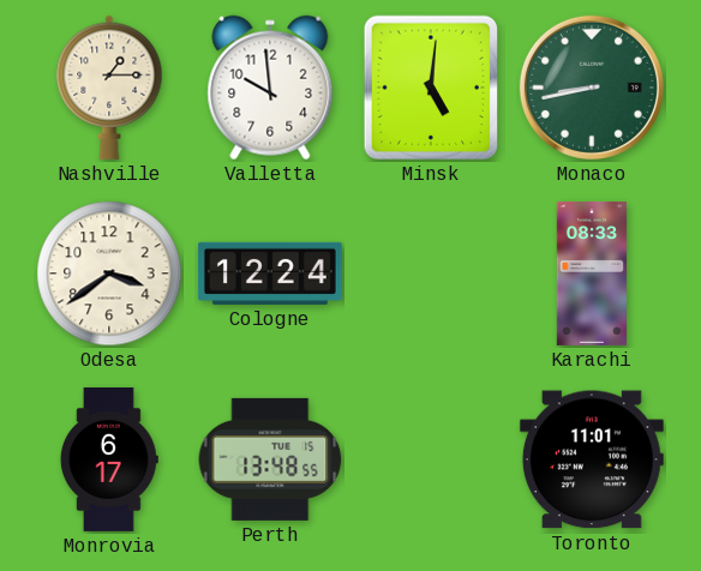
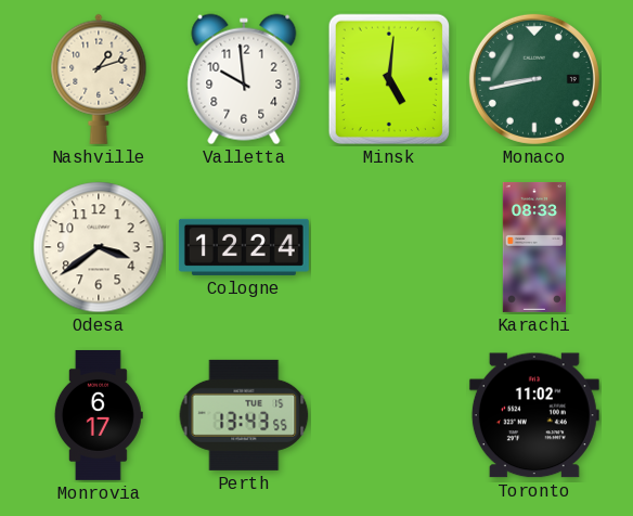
Nashville: 1:15 -> 1:12 (99, 79)
Perth: 13:48 -> 13:43 (244, 415)
Toronto: 11:01 -> 11:02 (534, 415)
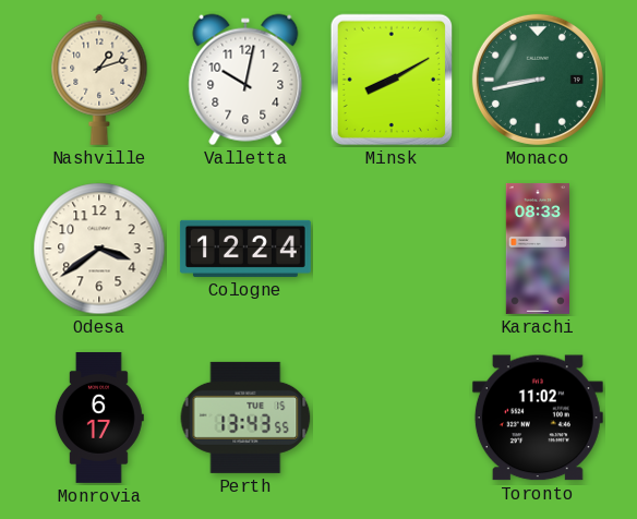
Valletta: 9:59 -> 10:02 (245, 80)
Minsk: 5:01 -> 8:10 (392, 80)
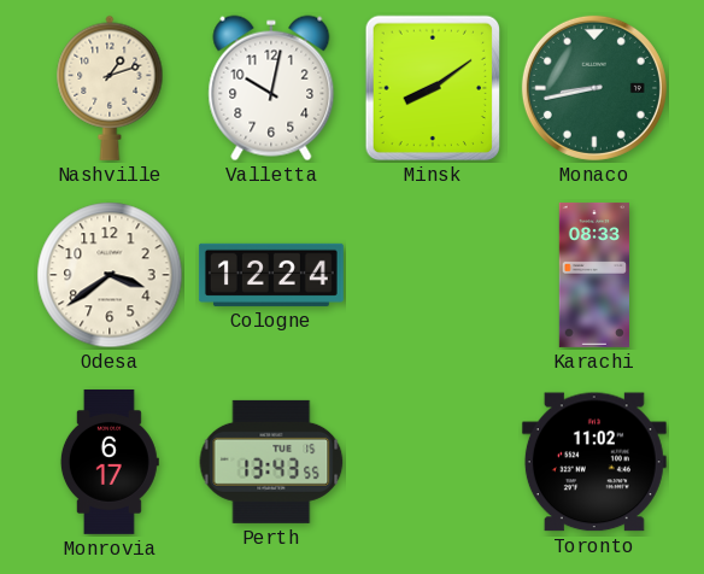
Minsk: 8:10 -> 8:09 (433, 88)
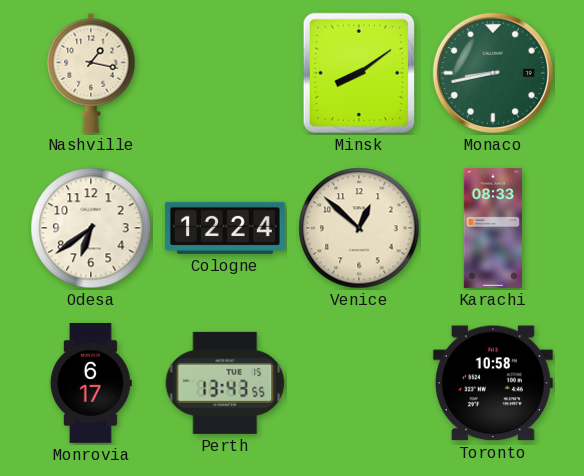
Nashville: 1:12 -> 1:17 (91, 73)
Valletta: 10:02 -> none (271, 88)
Odesa: 3:39 -> 6:39 (91, 228)
Venice: none -> 12:52 (359, 228)
Toronto: 11:02 -> 10:58 (493, 383)
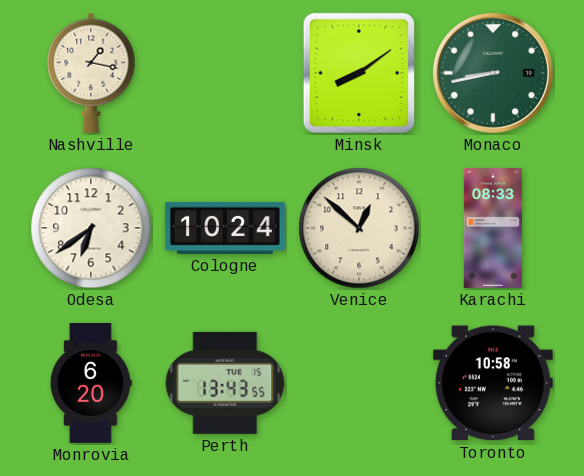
Cologne: 12:24 -> 10:24 (225, 228)
Monrovia: 6:17 -> 6:20 (91, 383)
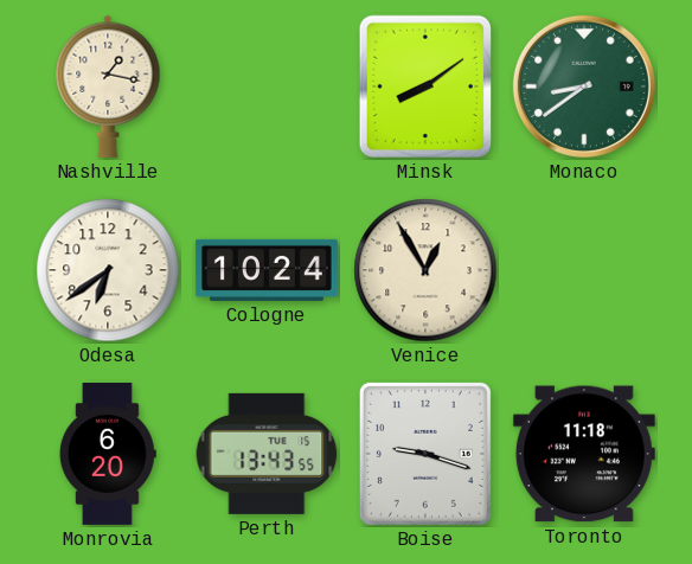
Monaco: 8:43 -> 8:39 (584, 86)
Venice: 12:52 -> 12:55 (425, 270)
Karachi: 08:33 -> none (492, 228)
Boise: none -> 9:18 (425, 454)
Toronto: 10:58 -> 11:18 (584, 454)
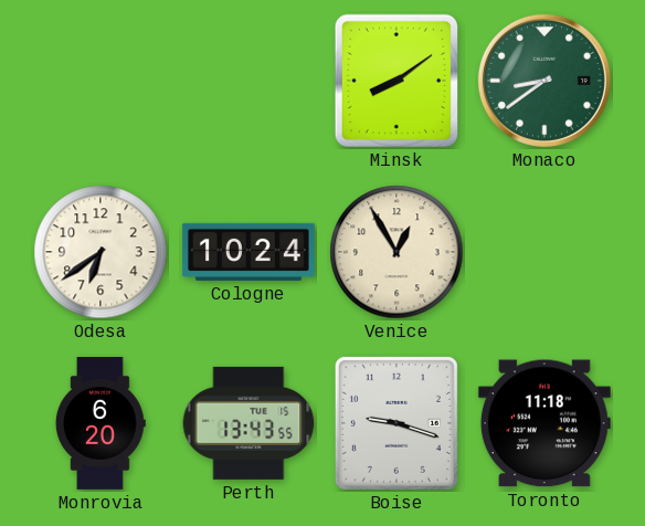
Nashville: 1:17 -> none (108, 86)
